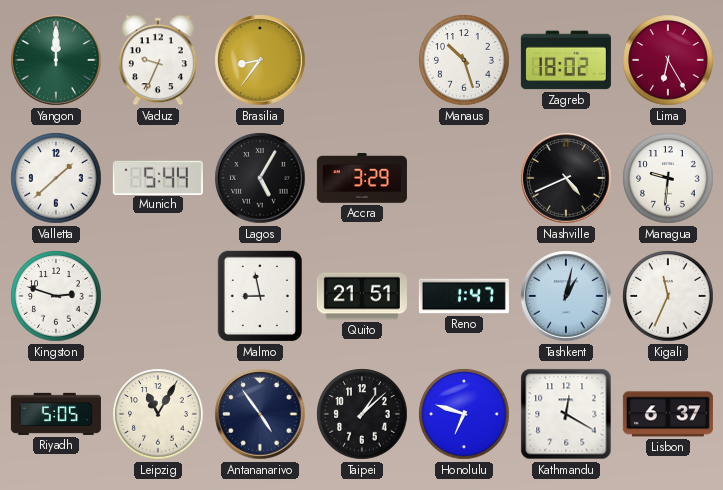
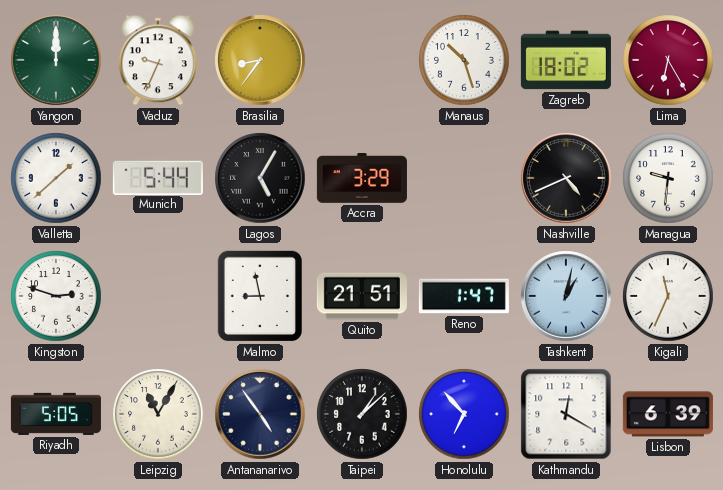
Honolulu: 6:48 -> 6:53 (464, 414)
Lisbon: 6:37 -> 6:39 (668, 414)
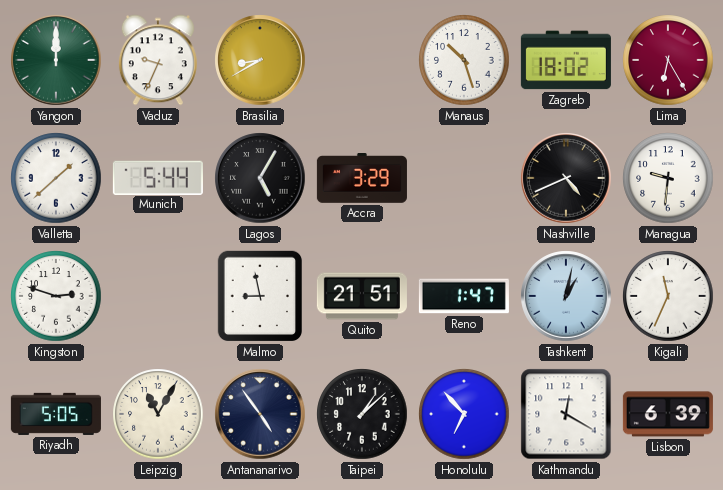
Brasilia: 8:36 -> 8:40 (260, 60)
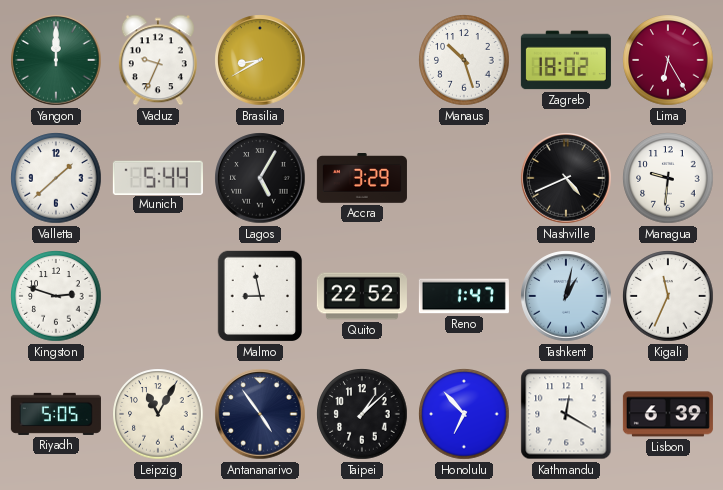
Quito: 21:51 -> 22:52 (362, 296)
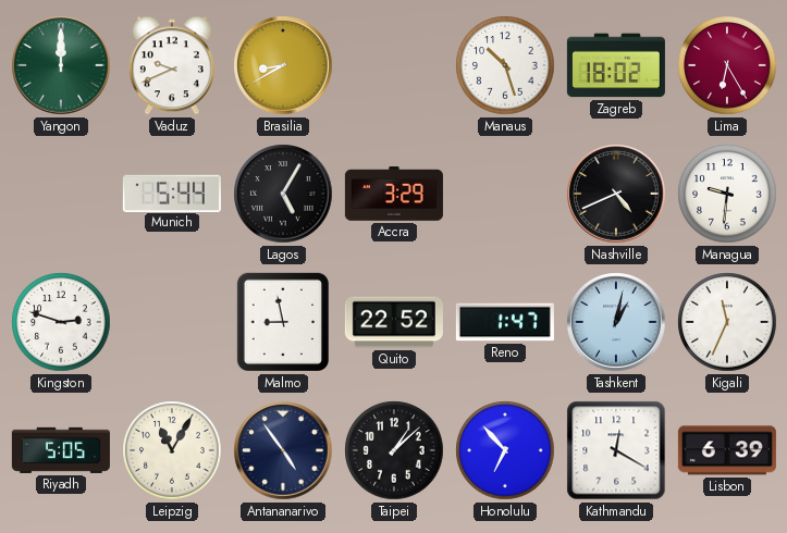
Vaduz: 9:34 -> 9:41 (172, 65)
Valletta: 1:38 -> none (56, 178)
